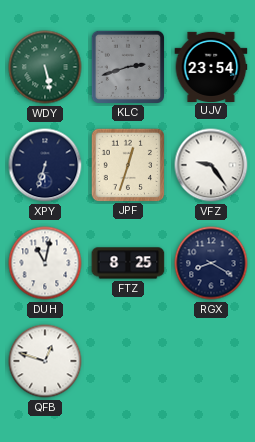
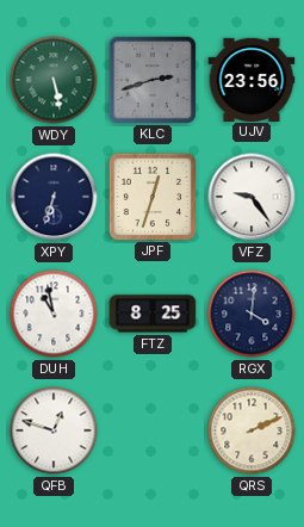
UJV: 23:54 -> 23:56 (252, 79)
DUH: 11:02 -> 10:58 (54, 314)
RGX: 8:20 -> 4:01 (252, 314)
QRS: none -> 2:11 (252, 430)
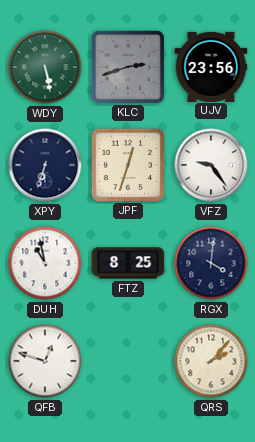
QRS: 2:11 -> 2:07 (211, 361)
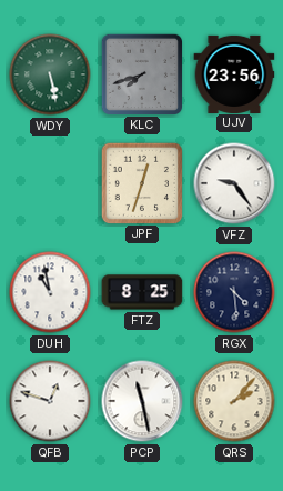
KLC: 2:42 -> 7:42 (141, 73)
XPY: 6:33 -> none (45, 165)
RGX: 4:01 -> 4:29 (234, 292)
PCP: none -> 11:28 (142, 401)
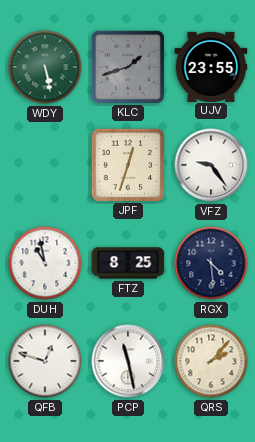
KLC: 7:42 -> 1:42 (127, 66)
UJV: 23:56 -> 23:55 (211, 66)
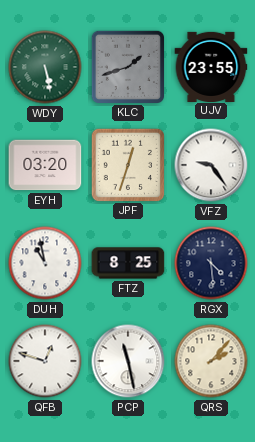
EYH: none -> 03:20 (45, 165)
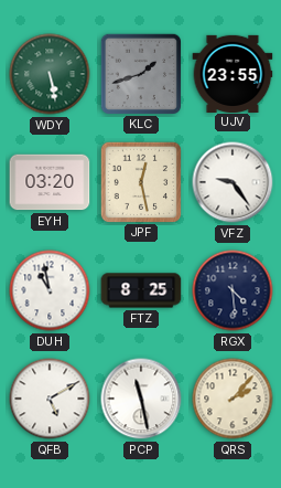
JPF: 12:33 -> 12:28 (140, 181)
QFB: 12:48 -> 5:10 (50, 399)
